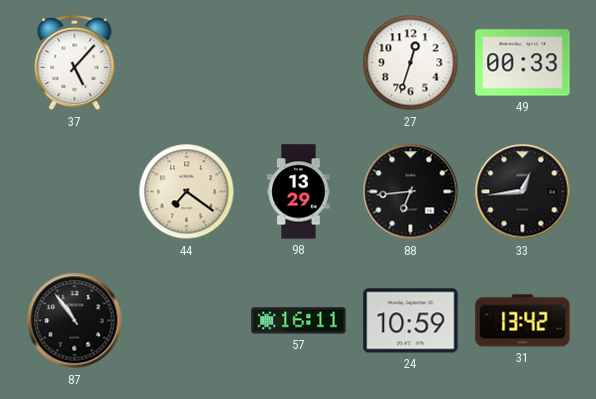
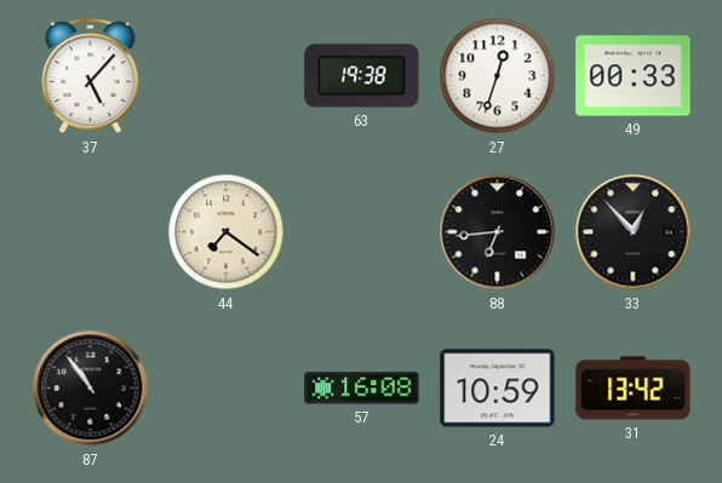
63: none -> 19:38 (362, 76)
98: 13:29 -> none (299, 192)
33: 12:44 -> 12:53 (634, 232)
57: 16:11 -> 16:08 (362, 389)
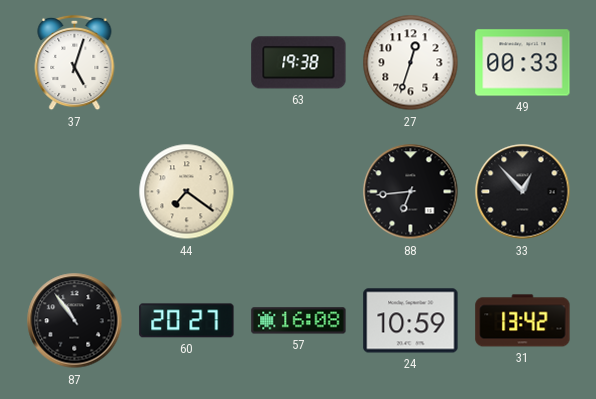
37: 5:07 -> 5:03 (75, 63)
60: none -> 20:27 (187, 321)
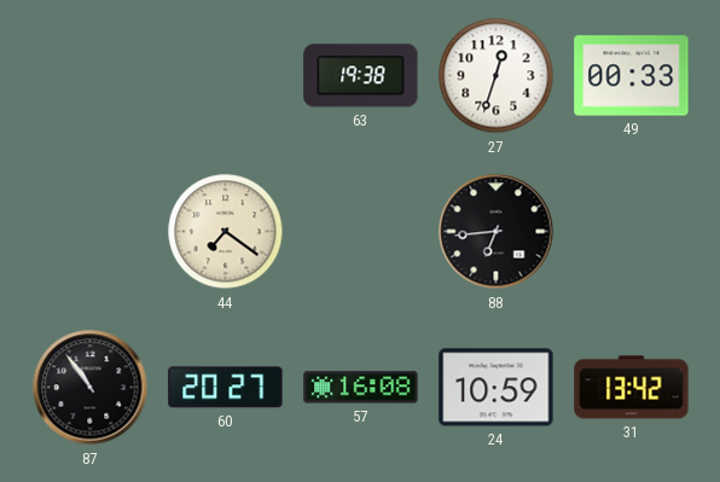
37: 5:03 -> none (75, 63)
33: 12:53 -> none (523, 192)
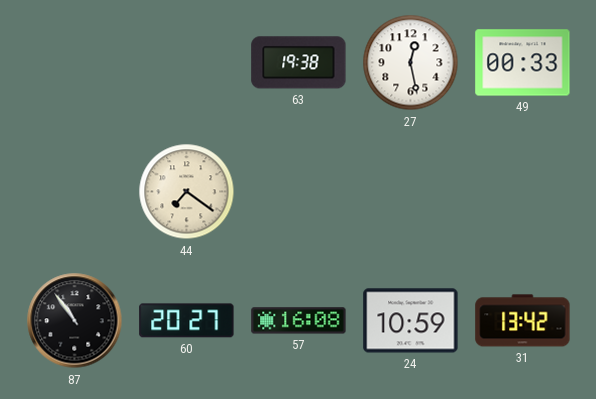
27: 12:33 -> 12:28 (411, 63)
88: 6:44 -> none (497, 232)
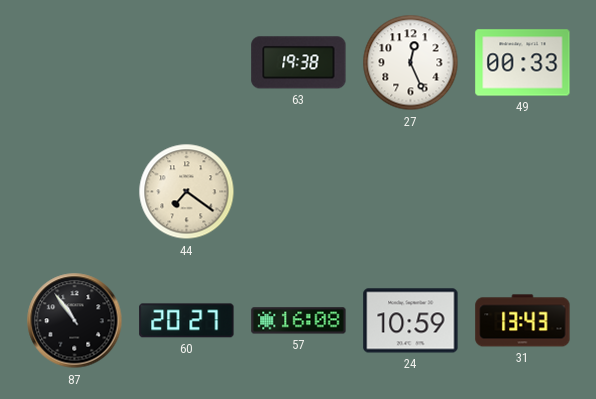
27: 12:28 -> 12:26 (411, 63)
31: 13:42 -> 13:43 (523, 321)
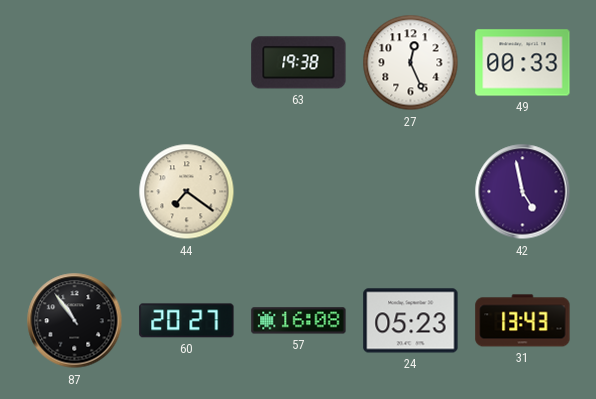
42: none -> 4:58 (523, 192)
24: 10:59 -> 05:23 (411, 321)
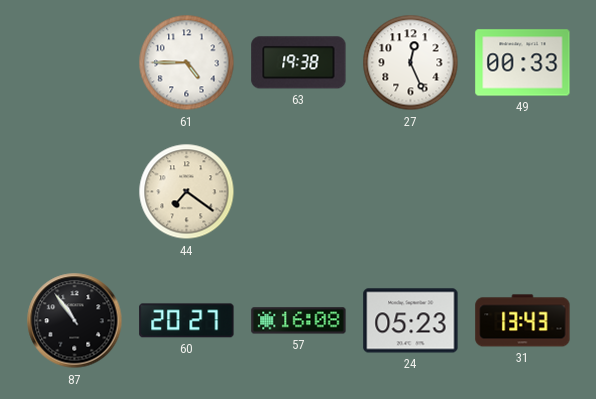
61: none -> 4:45 (187, 63)
42: 4:58 -> none (523, 192)
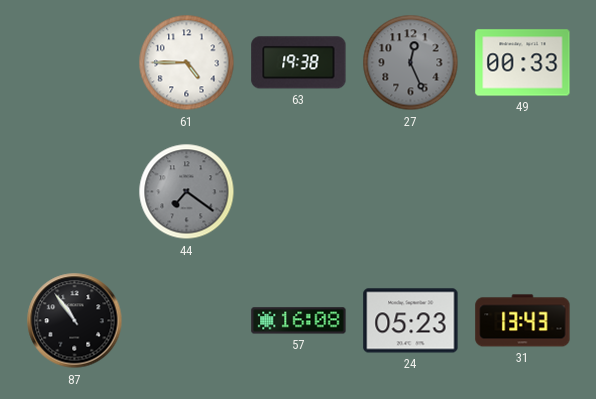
27 dial: white -> grey (411, 63)
44 dial: cream -> grey (187, 192)
60: 20:27 -> none (187, 321)
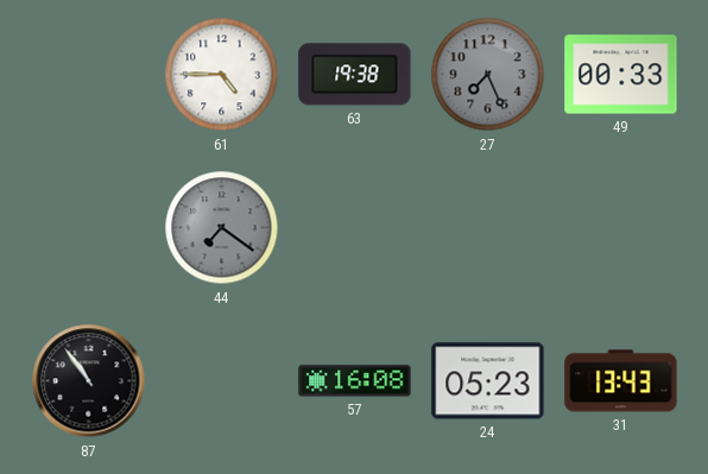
27: 12:26 -> 7:26 (488, 75)
